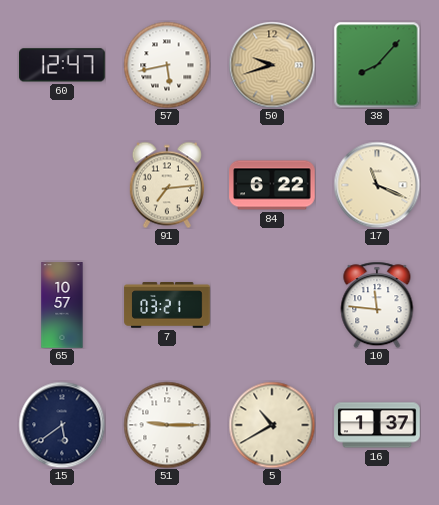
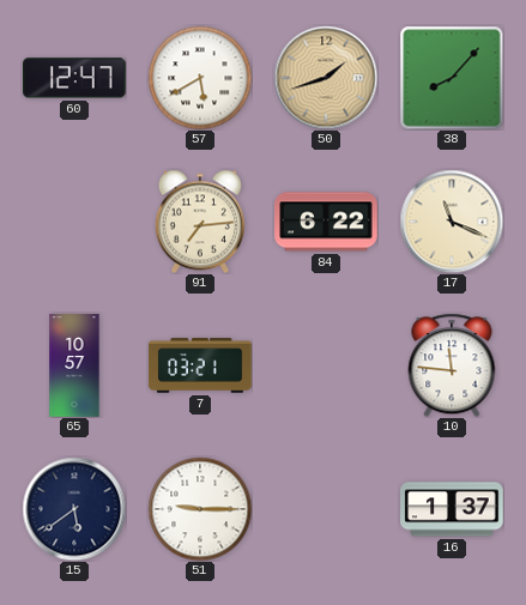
57: 5:43 -> 5:40 (200, 78)
50: 9:42 -> 1:42 (326, 78)
5: 10:40 -> none (272, 425)
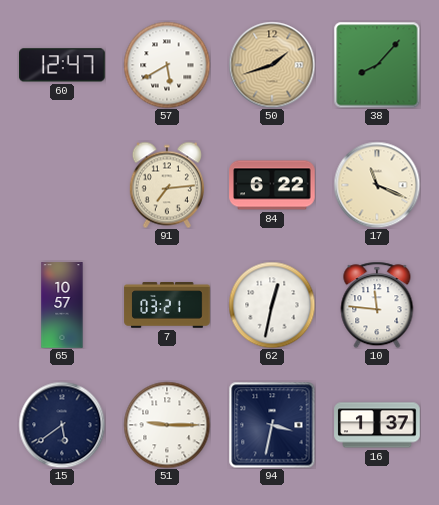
62: none -> 12:32 (272, 305)
94: none -> 3:32 (272, 425)
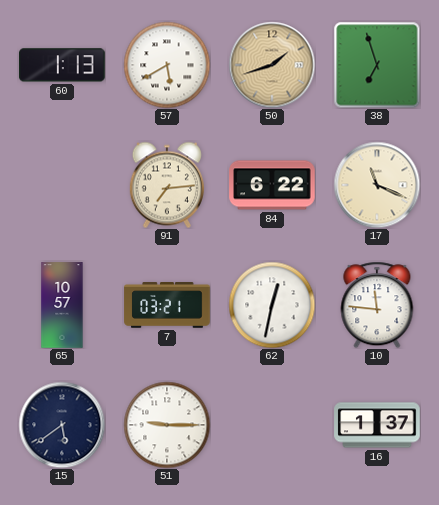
60: 12:47 -> 1:13 (62, 65)
38: 8:07 -> 6:57 (377, 65)
94: 3:32 -> none (272, 425)
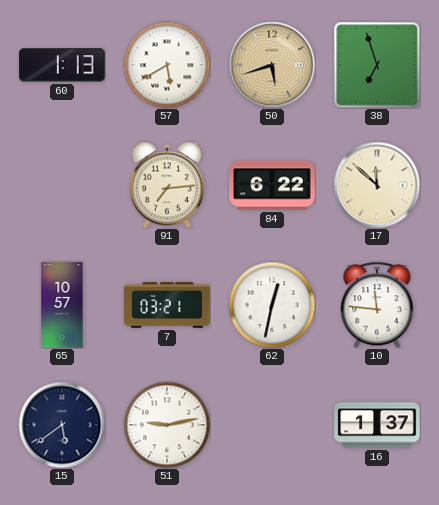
50: 1:42 -> 5:42 (272, 65)
17: 11:19 -> 11:52 (377, 185)
51: 9:15 -> 9:13 (167, 425)
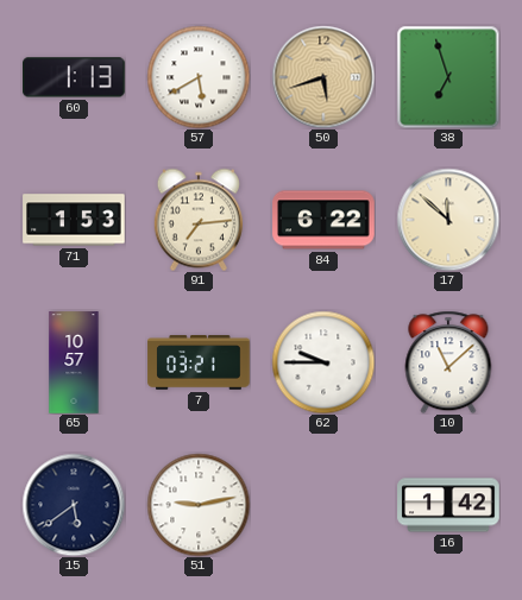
71: none -> 1:53 (74, 220)
62: 12:32 -> 9:45 (323, 362)
10: 11:46 -> 11:08 (448, 362)
16: 1:37 -> 1:42 (448, 505)
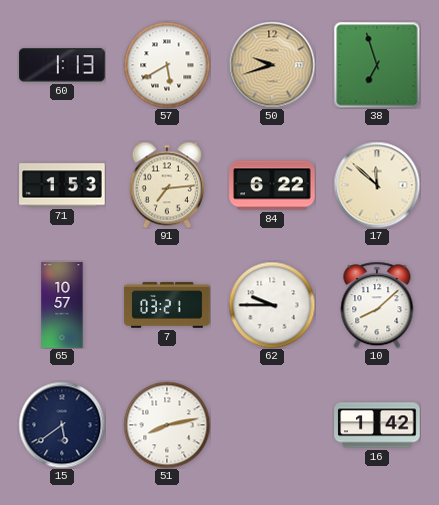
50: 5:42 -> 9:42 (272, 65)
10: 11:08 -> 8:08 (377, 305)
51: 9:13 -> 8:13 (167, 425)
